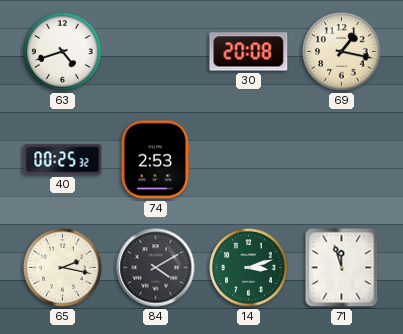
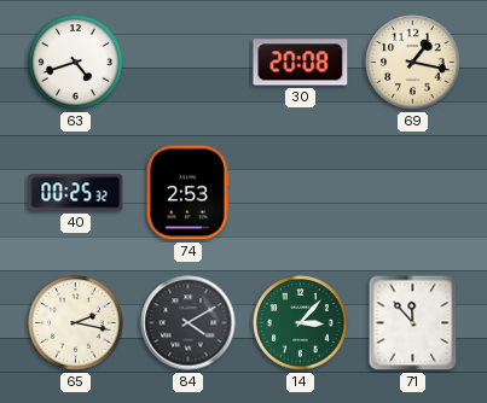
14: 3:12 -> 3:07 (301, 323)
71: 11:57 -> 11:53 (413, 323)
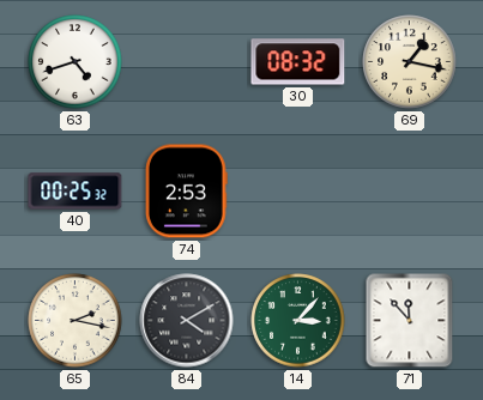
30: 20:08 -> 08:32 (298, 62)
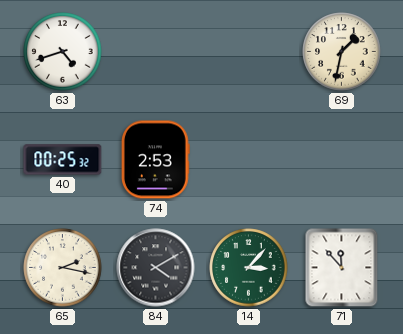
30: 08:32 -> none (298, 62)
69: 1:17 -> 1:32 (342, 52)
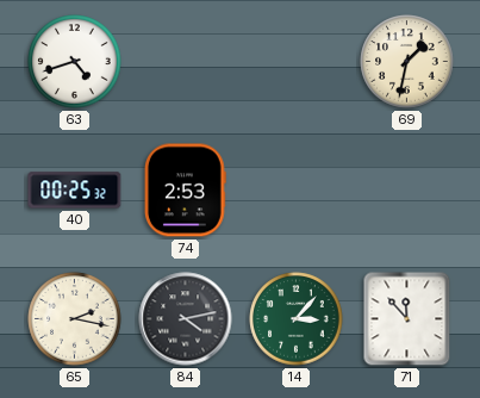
84: 4:10 -> 4:13 (186, 319)
